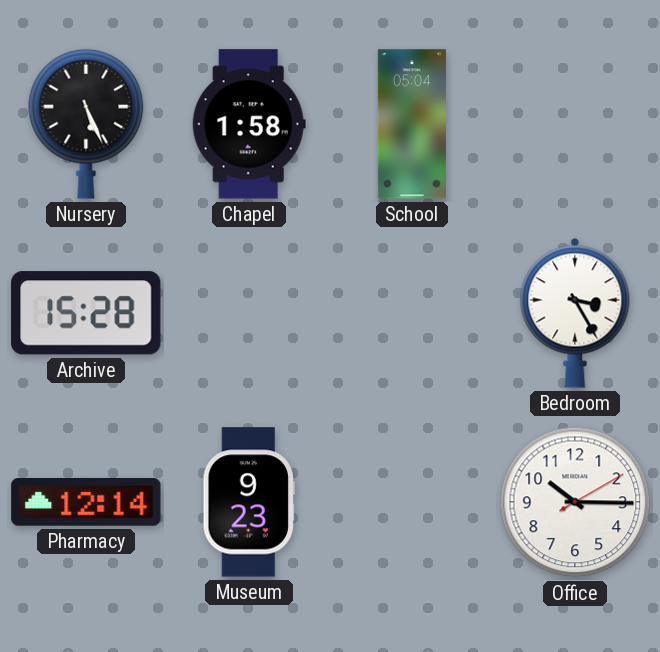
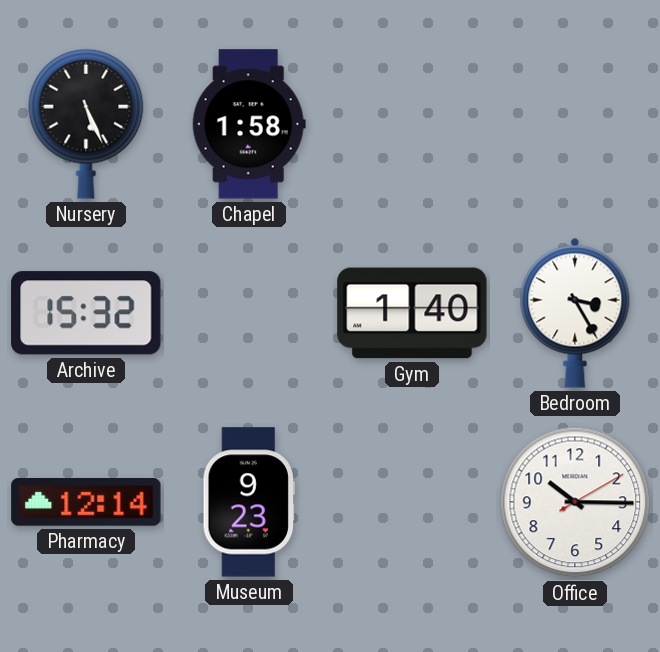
School: 05:04 -> none (412, 124)
Archive: 15:28 -> 15:32 (86, 313)
Gym: none -> 1:40 (412, 313)
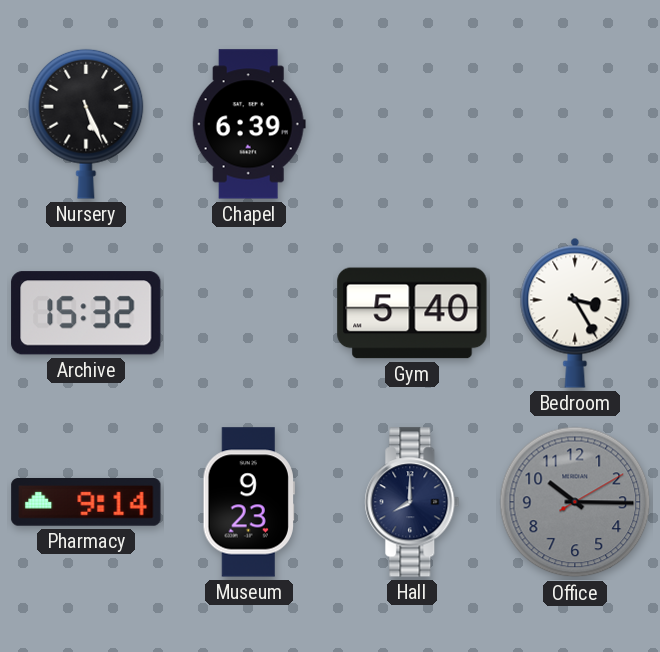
Chapel: 1:58 -> 6:39 (249, 124)
Gym: 1:40 -> 5:40 (412, 313)
Pharmacy: 12:14 -> 9:14 (86, 503)
Hall: none -> 8:00 (412, 502)
Office dial: white -> grey (575, 502)
